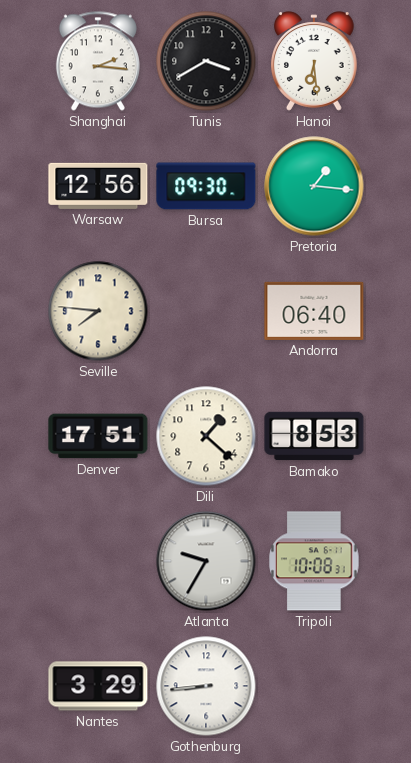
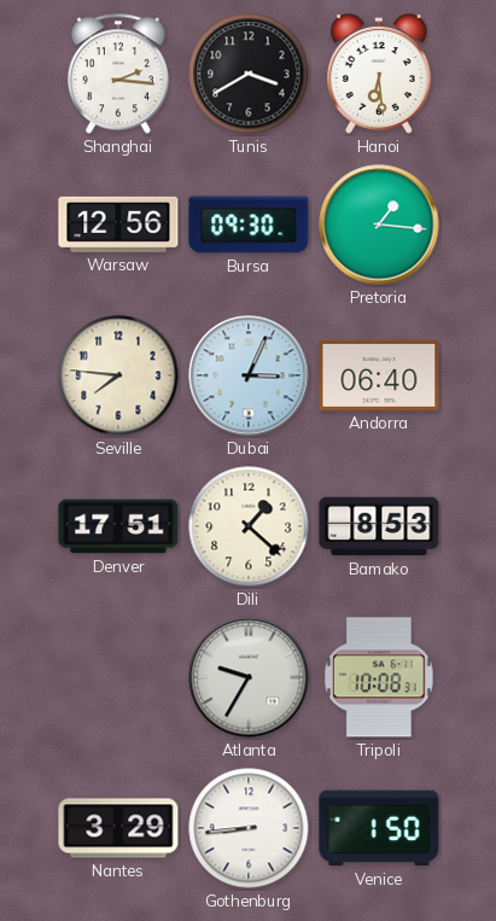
Dubai: none -> 3:04 (249, 375)
Venice: none -> 1:50 (379, 828)
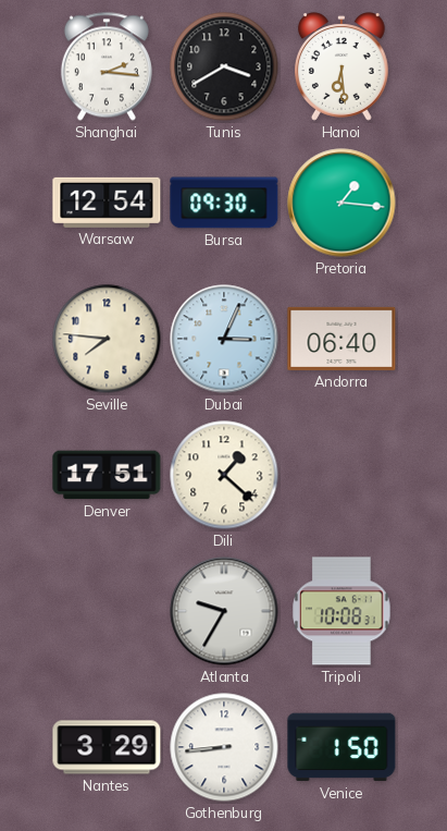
Warsaw: 12:56 -> 12:54 (107, 203)
Bamako: 8:53 -> none (379, 526)
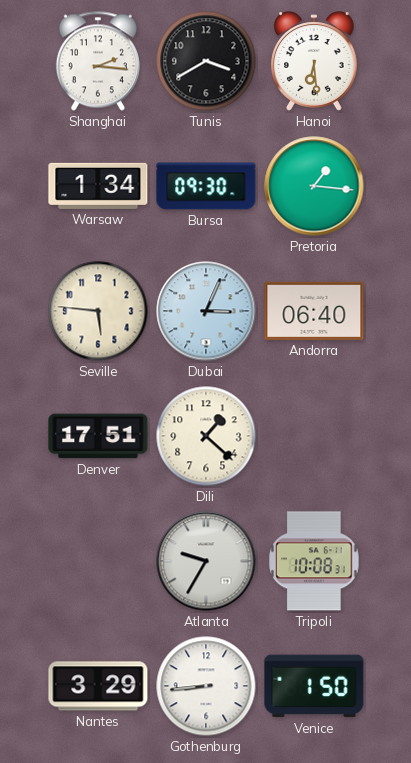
Warsaw: 12:54 -> 1:34 (98, 186)
Seville: 7:46 -> 5:46 (98, 311)
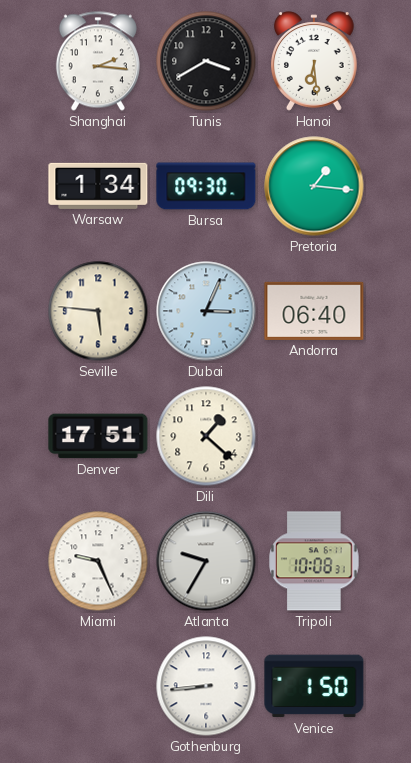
Miami: none -> 9:26 (98, 561)
Nantes: 3:29 -> none (98, 686)
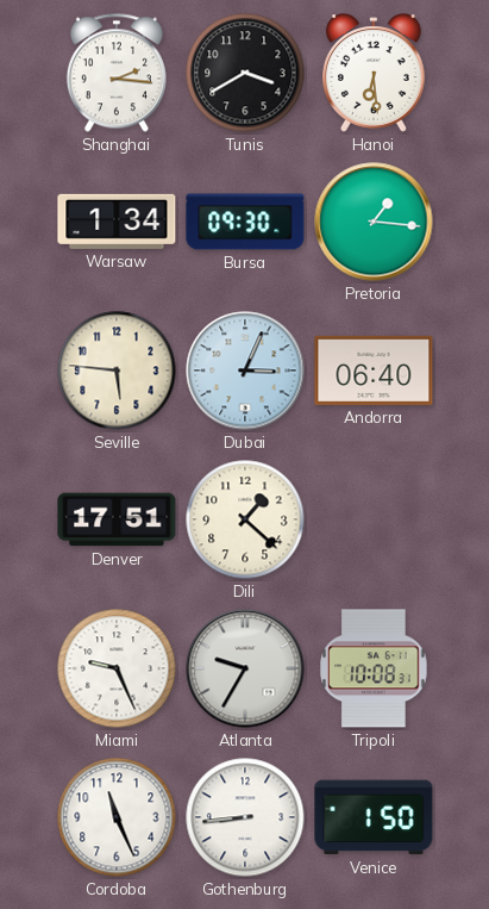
Cordoba: none -> 11:26 (117, 817)
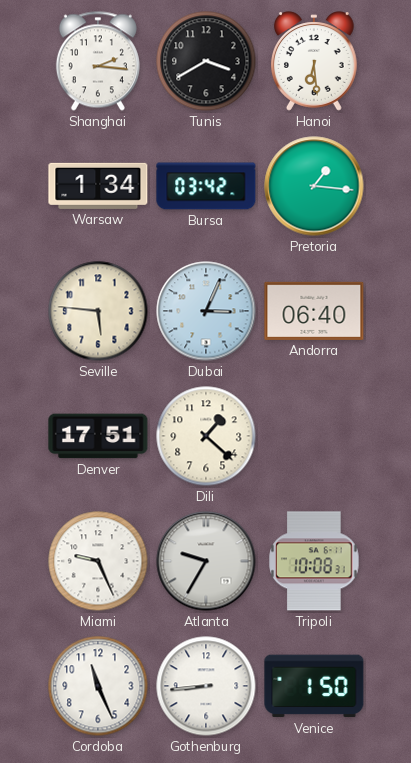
Bursa: 09:30 -> 03:42 (206, 186)
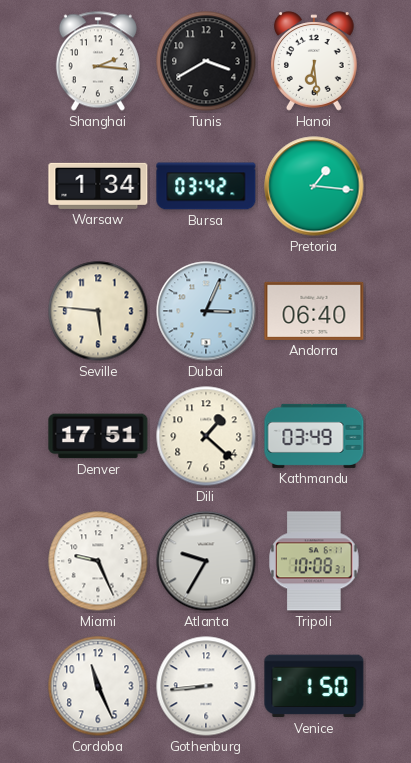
Kathmandu: none -> 03:49 (314, 436)
